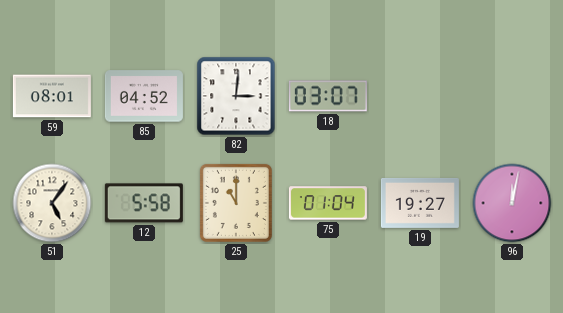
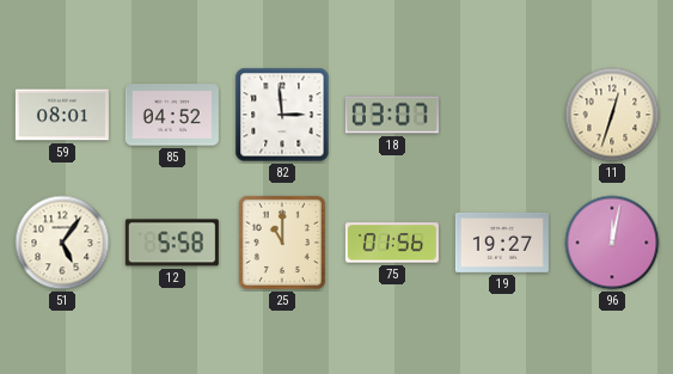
82: 3:01 -> 2:59 (282, 115)
11: none -> 12:33 (612, 115)
75: 01:04 -> 01:56 (392, 243)
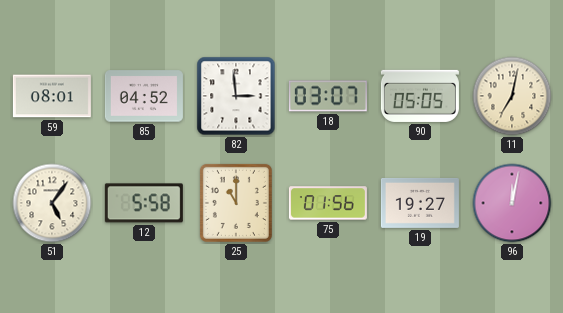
90: none -> 05:05 (420, 96)
11: 12:33 -> 7:02 (512, 96)
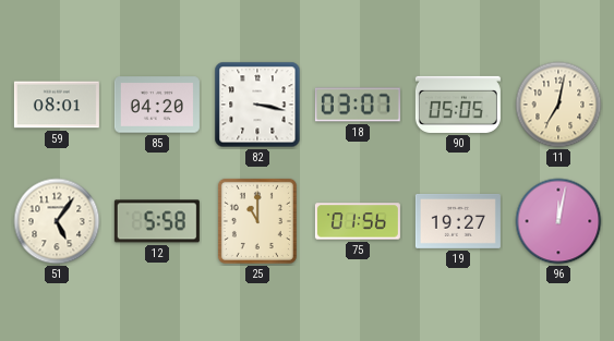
85: 04:52 -> 04:20 (157, 105)
82: 2:59 -> 3:17 (257, 105)
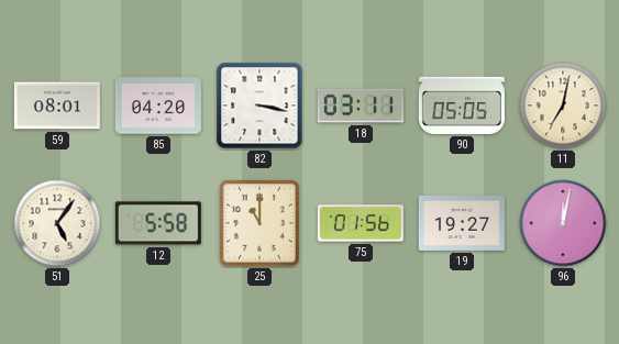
18: 03:07 -> 03:11 (361, 106)
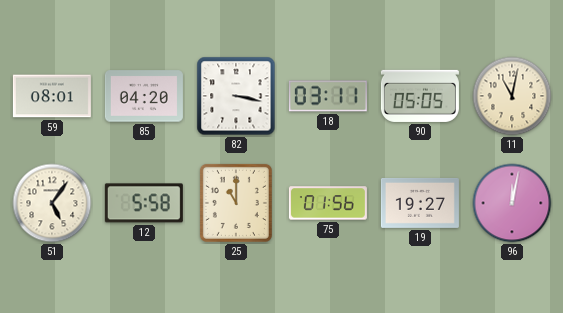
11: 7:02 -> 11:02 (512, 96)
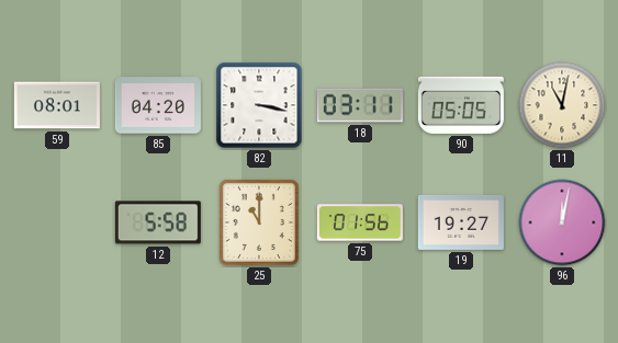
51: 5:06 -> none (52, 203)
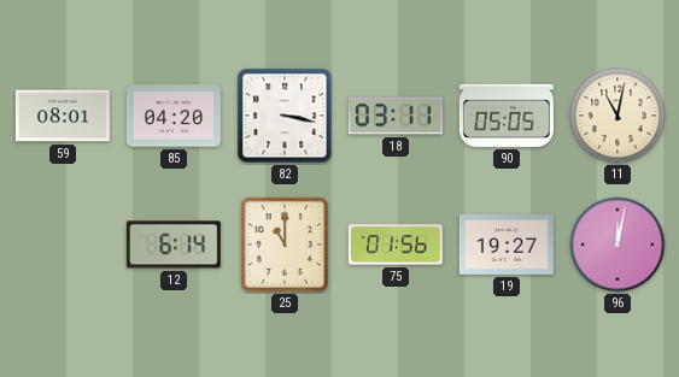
12: 5:58 -> 6:14 (174, 245)
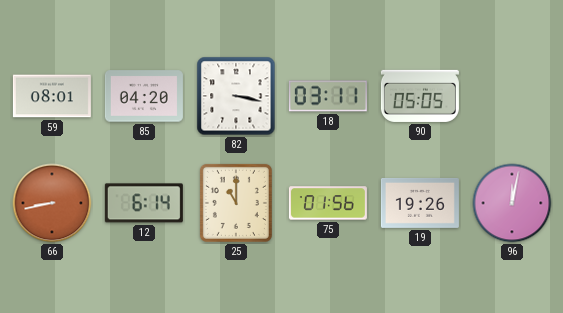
11: 11:02 -> none (617, 116)
66: none -> 8:43 (52, 203)
19: 19:27 -> 19:26 (420, 203)
